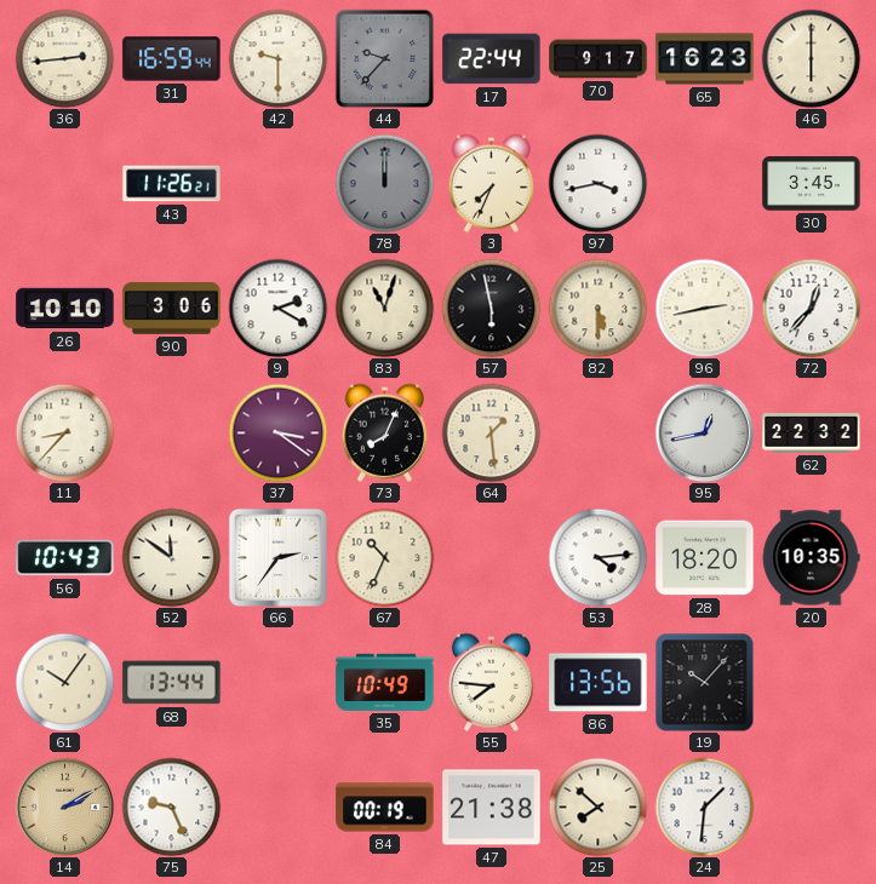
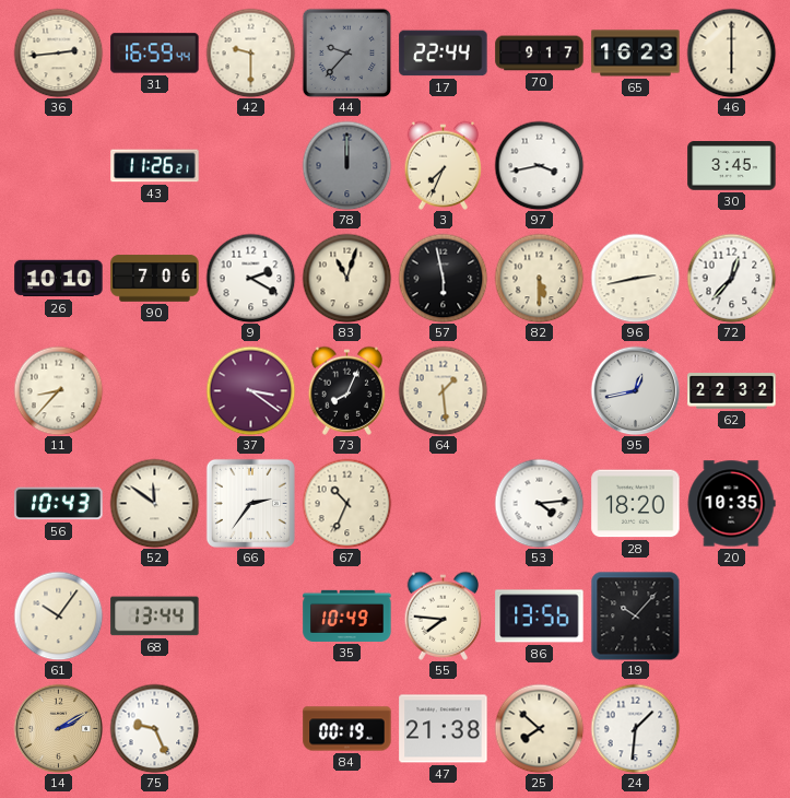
90: 3:06 -> 7:06 (155, 279)
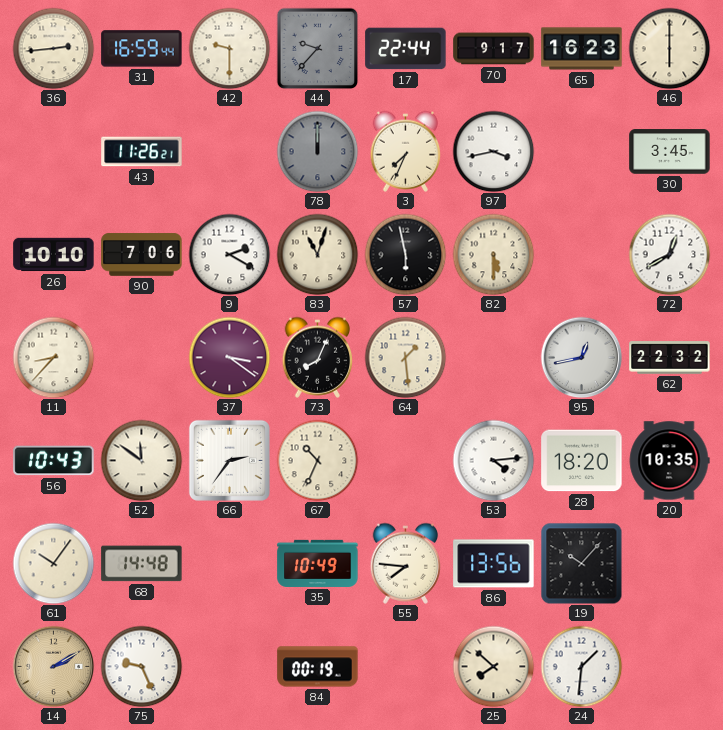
96: 2:43 -> none (635, 278)
72: 12:37 -> 12:40 (669, 254)
68: 13:44 -> 14:48 (142, 564)
47: 21:38 -> none (444, 729)
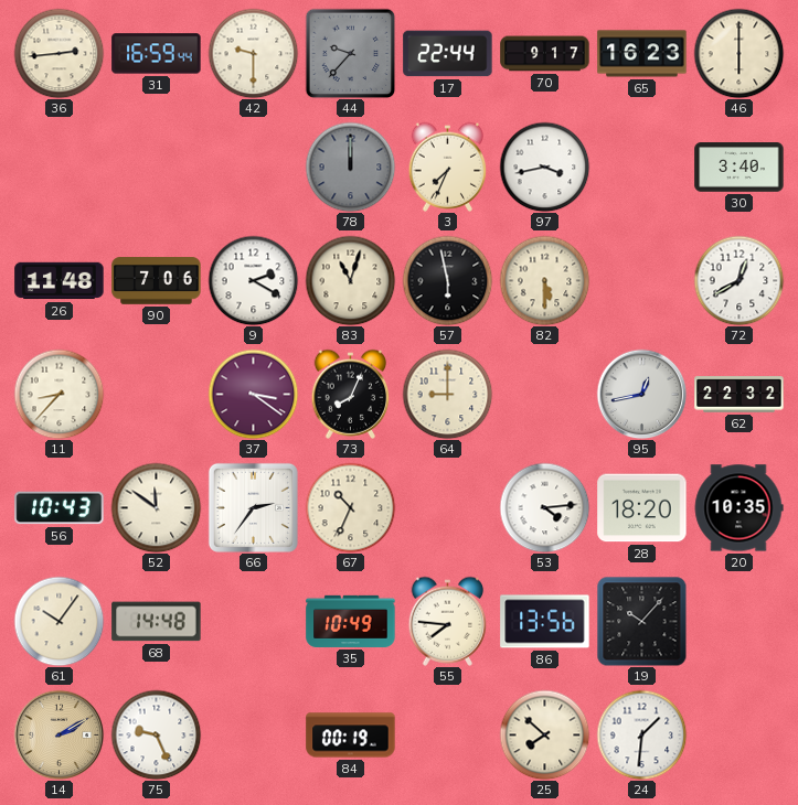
43: 11:26 -> none (142, 152)
30: 3:45 -> 3:40 (740, 168)
26: 10:10 -> 11:48 (60, 281)
64: 1:29 -> 9:00 (447, 394)
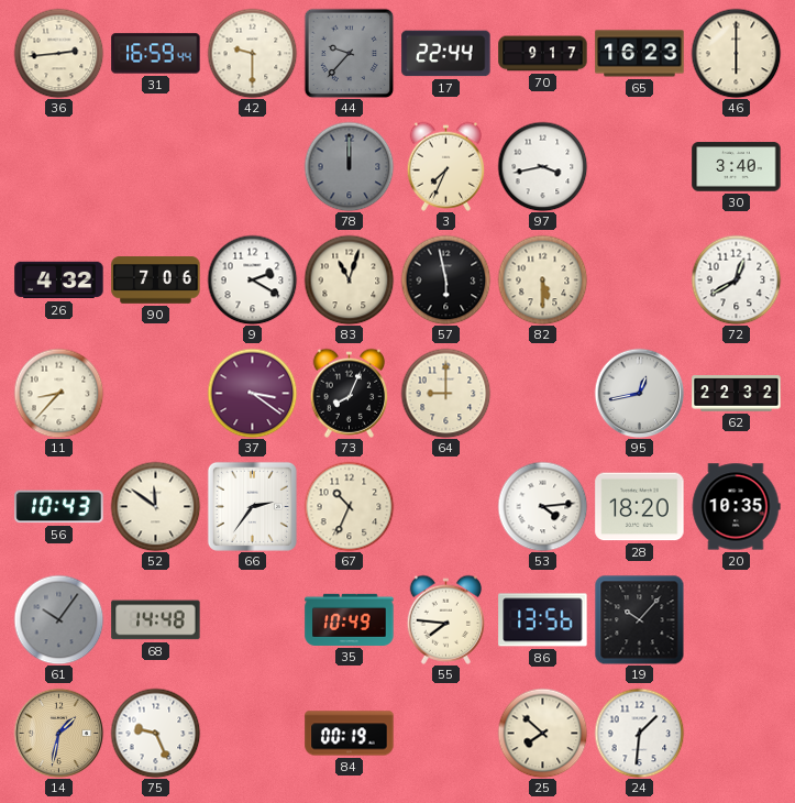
26: 11:48 -> 4:32 (59, 280)
61 dial: cream -> grey (58, 619)
14: 2:10 -> 1:32 (58, 733)
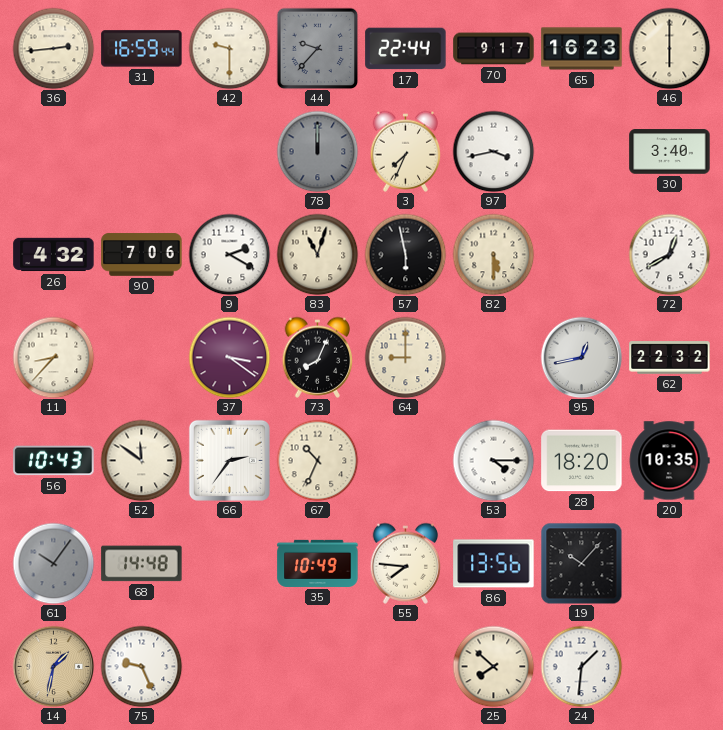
53: 4:14 -> 4:15 (493, 460)
84: 00:19 -> none (350, 734)
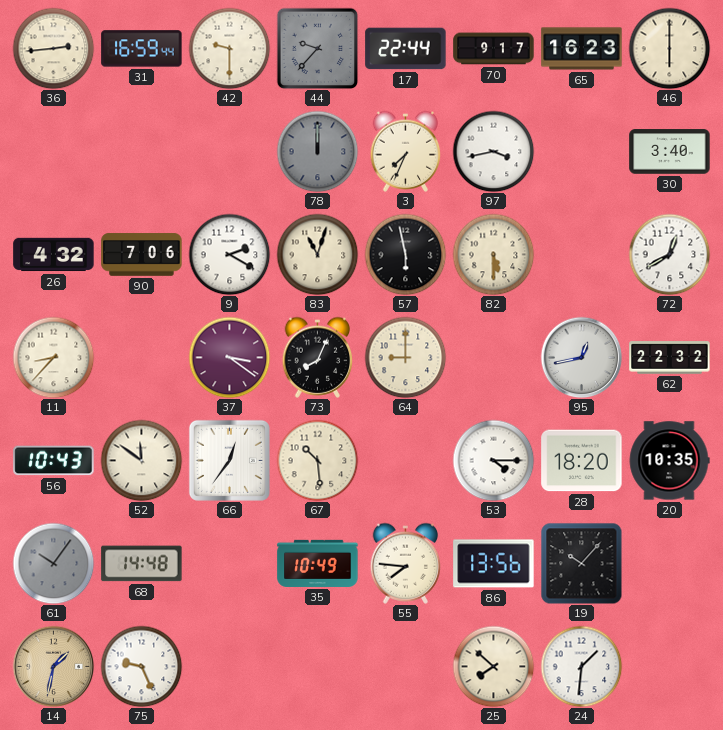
66: 2:36 -> 12:36 (229, 460)
67: 10:34 -> 10:29 (317, 460)
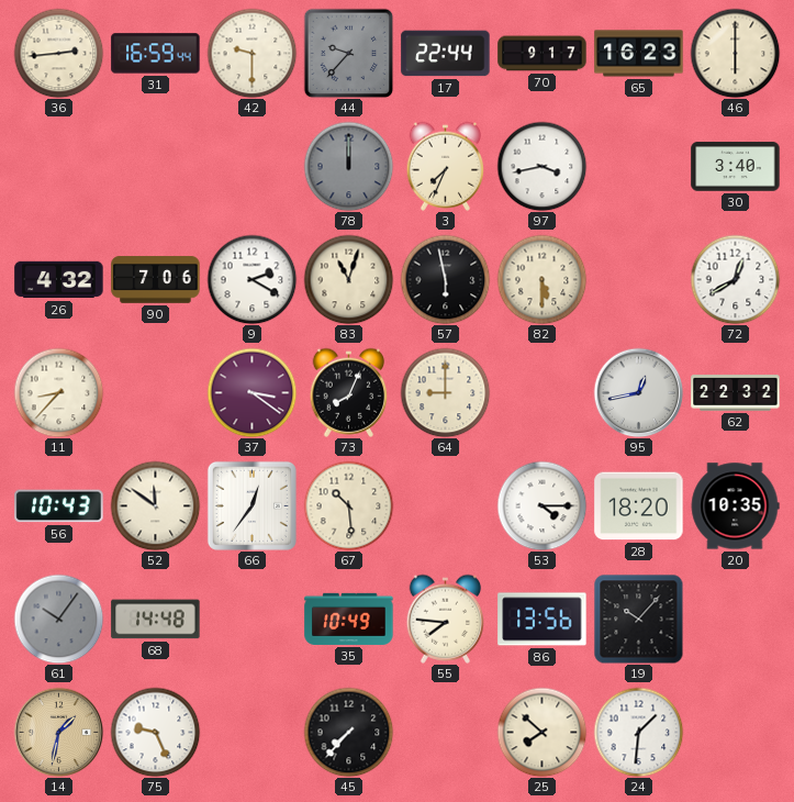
45: none -> 7:37 (348, 732)
